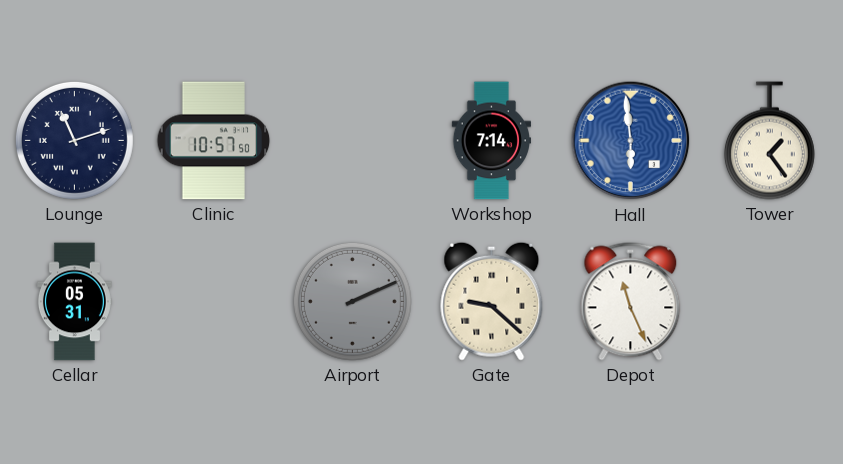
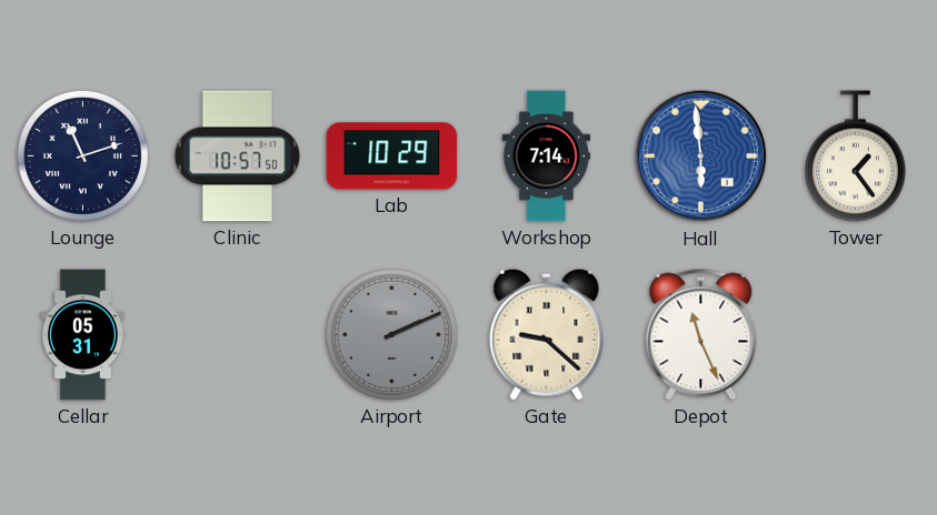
Lab: none -> 10:29 (392, 156)
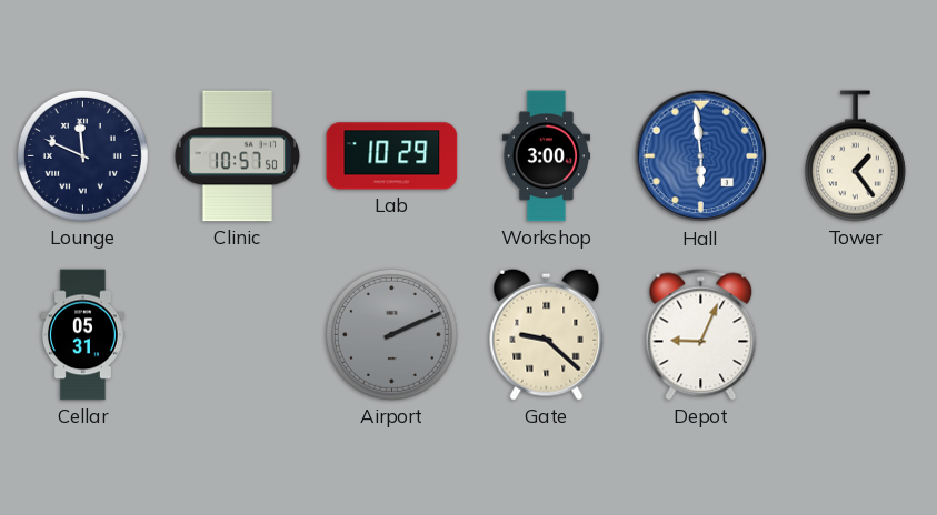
Lounge: 11:12 -> 11:49 (82, 155)
Workshop: 7:14 -> 3:00 (546, 156)
Depot: 11:26 -> 9:04 (701, 335)
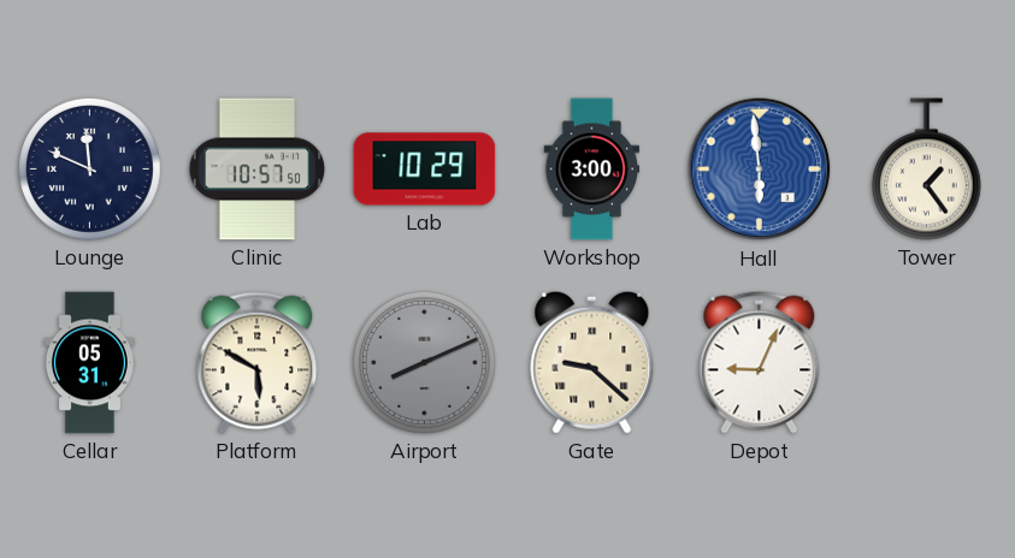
Platform: none -> 5:50 (258, 363)
Airport: 2:11 -> 8:11 (424, 362)
